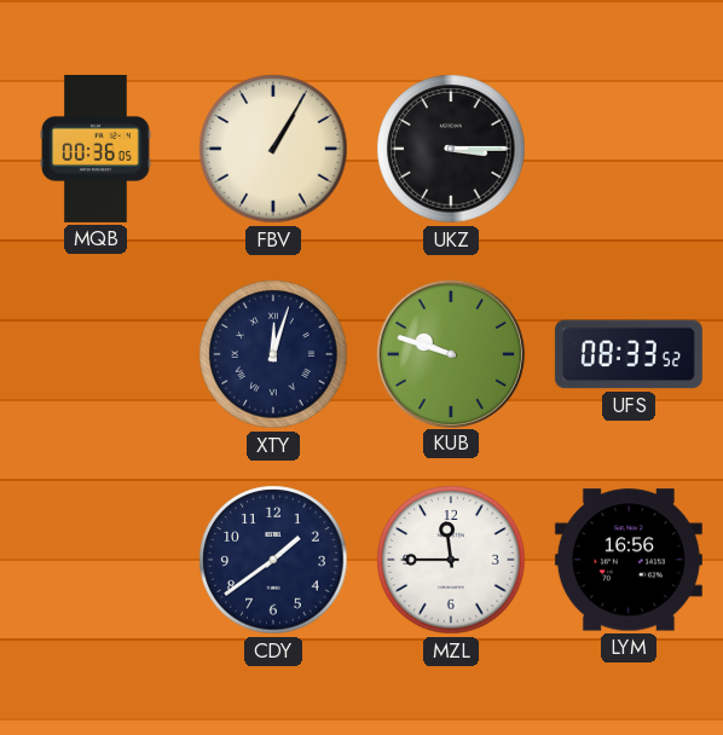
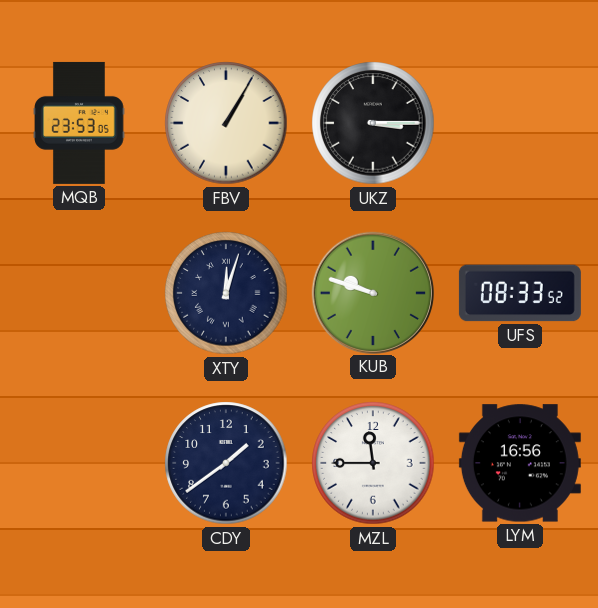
MQB: 00:36 -> 23:53 (79, 123)
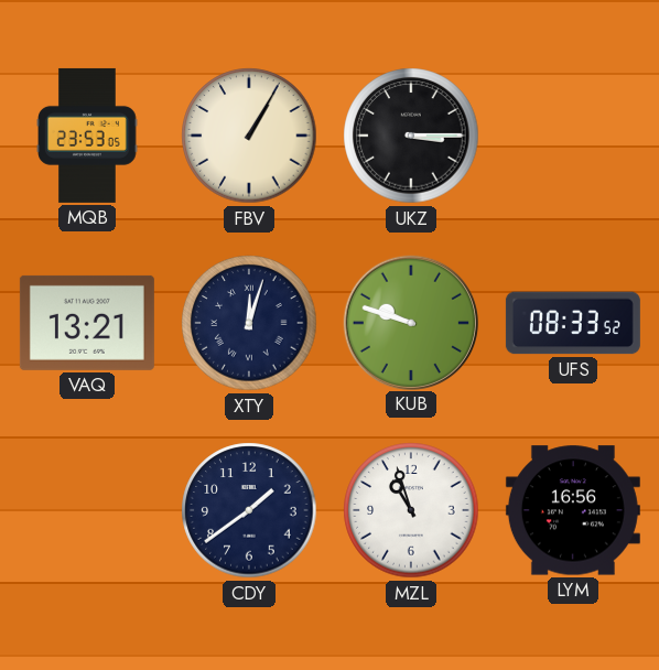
VAQ: none -> 13:21 (87, 323)
MZL: 11:45 -> 10:57 (411, 510)
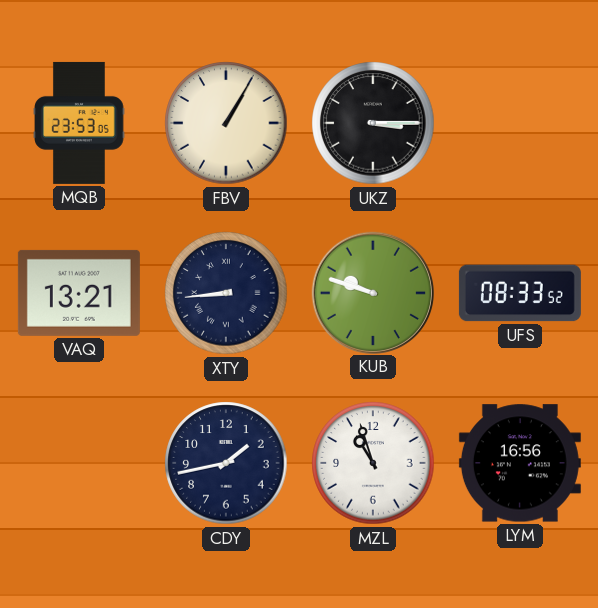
XTY: 12:03 -> 8:44 (226, 293)
CDY: 1:39 -> 1:43 (226, 463)
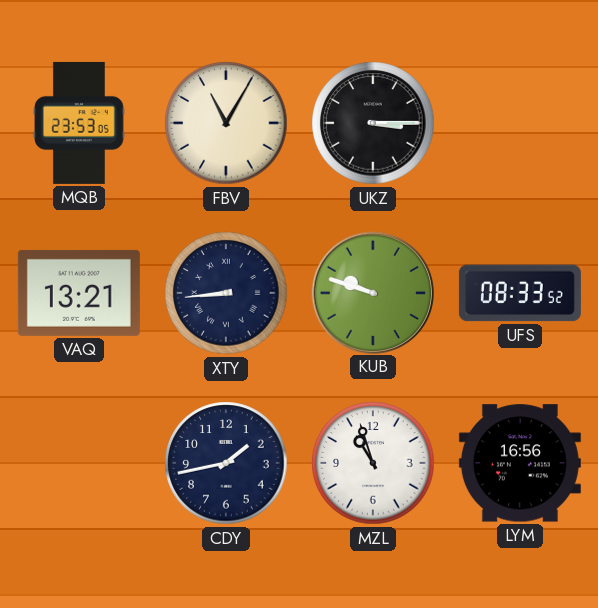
FBV: 1:05 -> 11:05 (226, 123)
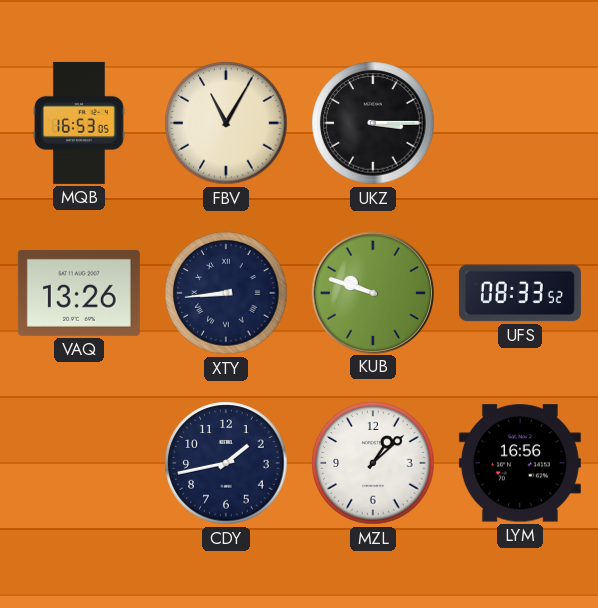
MQB: 23:53 -> 16:53 (79, 123)
VAQ: 13:21 -> 13:26 (79, 293)
MZL: 10:57 -> 1:08 (373, 463)
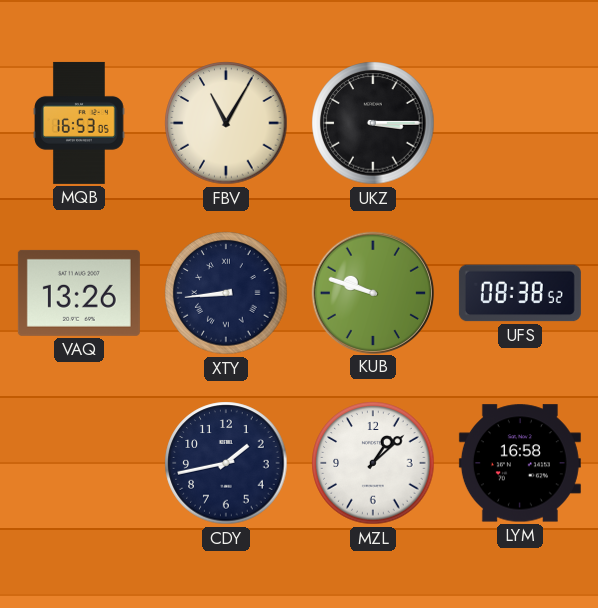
UFS: 08:33 -> 08:38 (520, 293)
LYM: 16:56 -> 16:58 (520, 463)
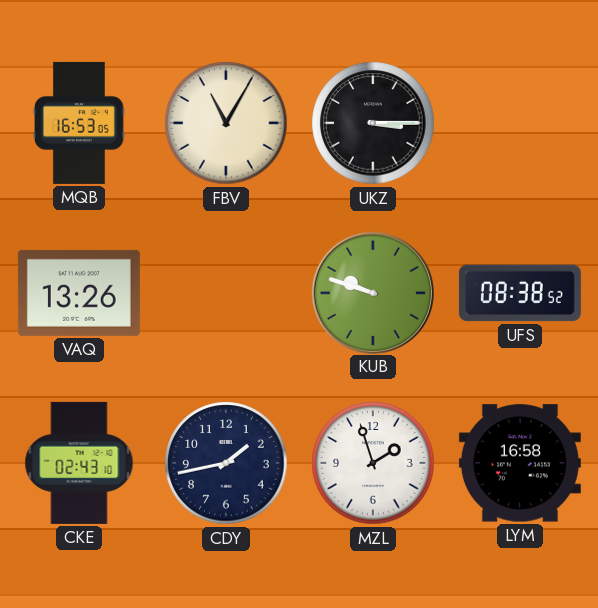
XTY: 8:44 -> none (226, 293)
CKE: none -> 02:43 (79, 463)
MZL: 1:08 -> 1:57 (373, 463)
